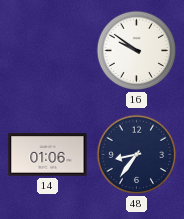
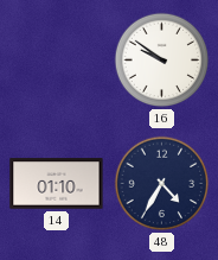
14: 01:06 -> 01:10 (57, 184)
48: 8:36 -> 4:35 (162, 184)
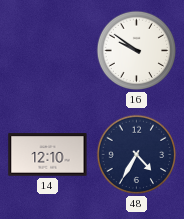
14: 01:10 -> 12:10 (48, 155)
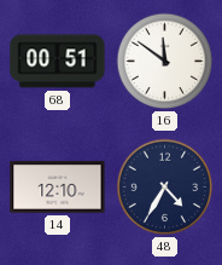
68: none -> 00:51 (58, 62)
16: 9:51 -> 11:51 (165, 62)
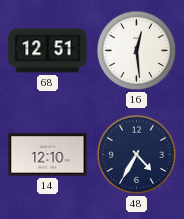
68: 00:51 -> 12:51 (48, 51)
16: 11:51 -> 12:29 (137, 51)
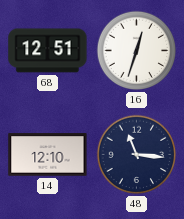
16: 12:29 -> 12:33 (137, 51)
48: 4:35 -> 11:16 (137, 155)
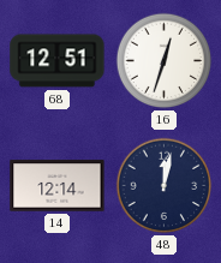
14: 12:10 -> 12:14 (58, 186)
48: 11:16 -> 12:02 (165, 186)
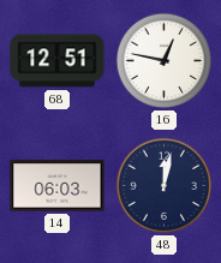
16: 12:33 -> 12:47 (165, 61)
14: 12:14 -> 06:03 (58, 186)
